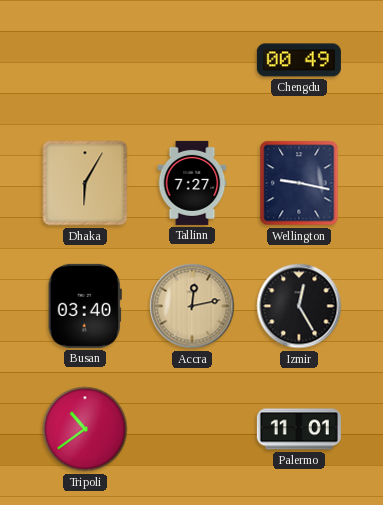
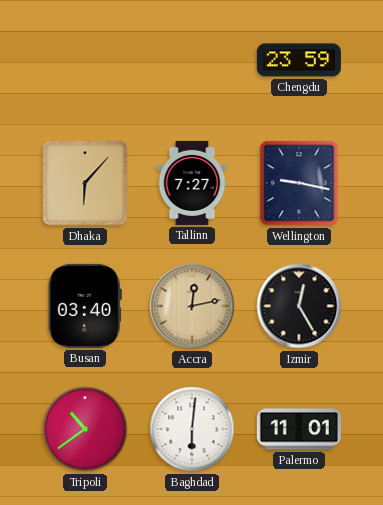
Chengdu: 00:49 -> 23:59 (299, 60)
Dhaka: 6:05 -> 6:07 (85, 183)
Baghdad: none -> 6:01 (192, 429)
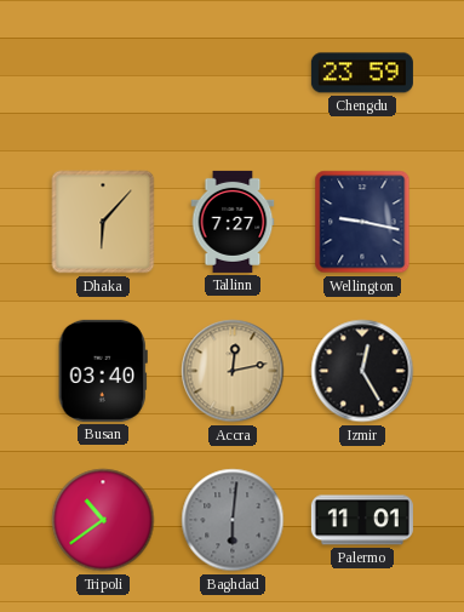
Baghdad dial: white -> grey (233, 520)
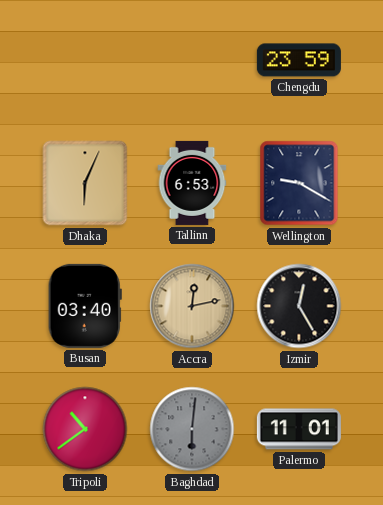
Dhaka: 6:07 -> 6:04 (85, 183)
Tallinn: 7:27 -> 6:53 (192, 183)
Wellington: 9:17 -> 9:20 (299, 183)
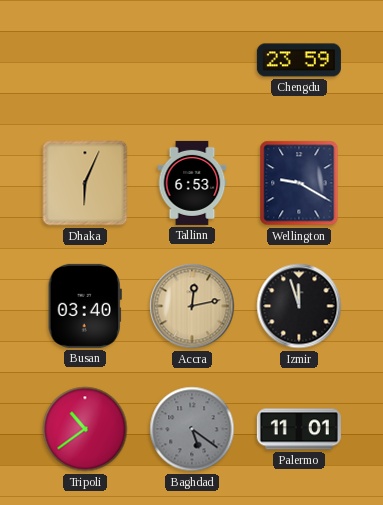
Izmir: 12:25 -> 11:57 (299, 306)
Baghdad: 6:01 -> 5:21 (192, 429)
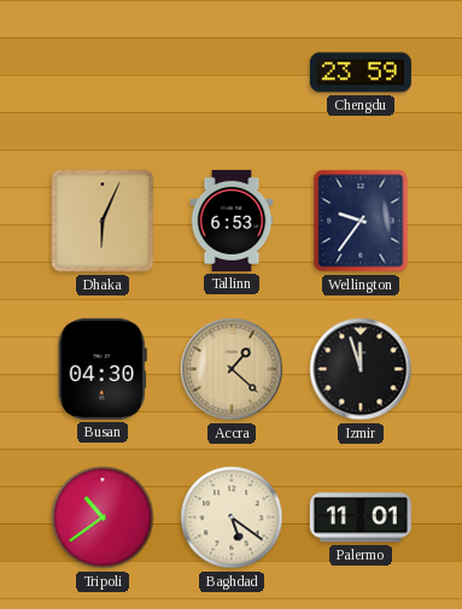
Wellington: 9:20 -> 9:36 (361, 221)
Busan: 03:40 -> 04:30 (103, 369)
Accra: 12:13 -> 1:22 (232, 369)
Baghdad dial: grey -> cream (232, 517)
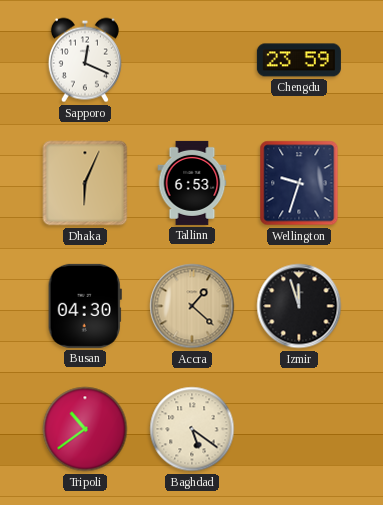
Sapporo: none -> 12:19 (85, 60)
Wellington: 9:36 -> 9:33 (299, 183)
Palermo: 11:01 -> none (361, 517)
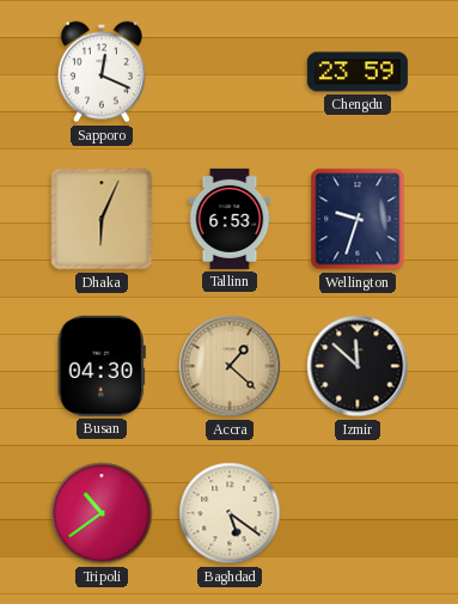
Izmir: 11:57 -> 11:52 (358, 366)
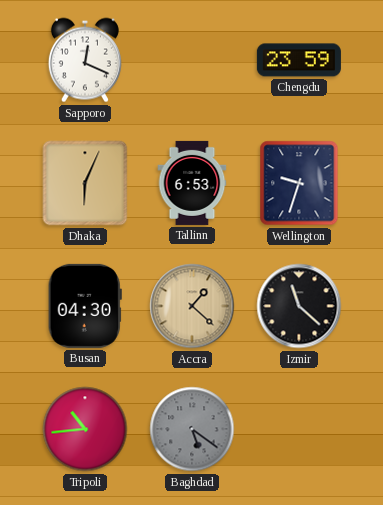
Izmir: 11:52 -> 11:22 (299, 306)
Tripoli: 10:39 -> 10:44 (85, 429)
Baghdad dial: cream -> grey (192, 429)
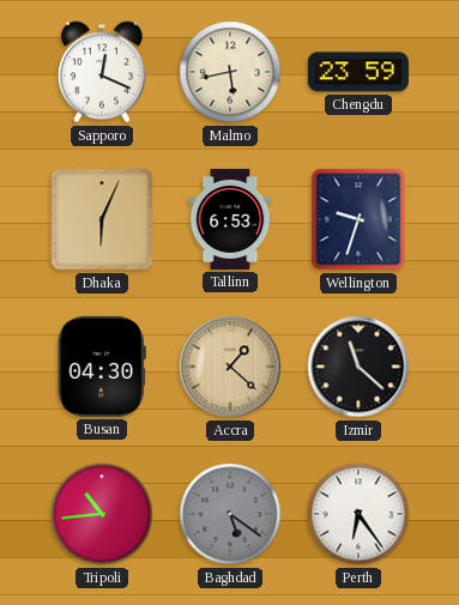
Malmo: none -> 5:43 (230, 72)
Perth: none -> 6:24 (358, 514)
